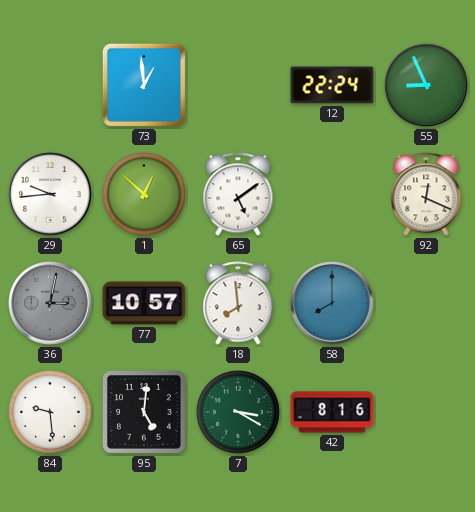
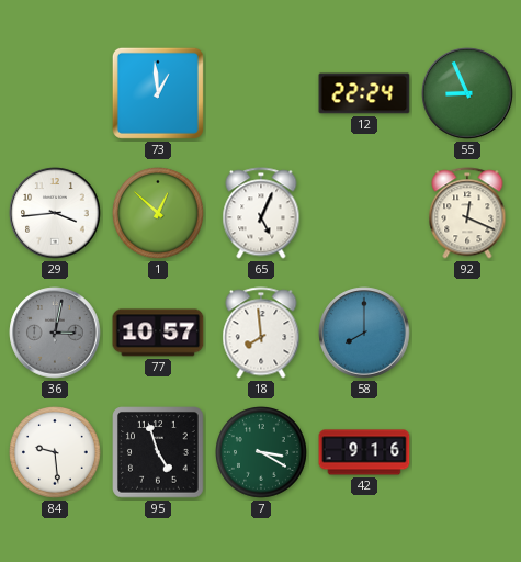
29: 9:44 -> 3:44 (55, 213)
65: 5:09 -> 5:04 (261, 213)
95: 5:01 -> 4:57 (158, 452)
42: 8:16 -> 9:16 (364, 452)
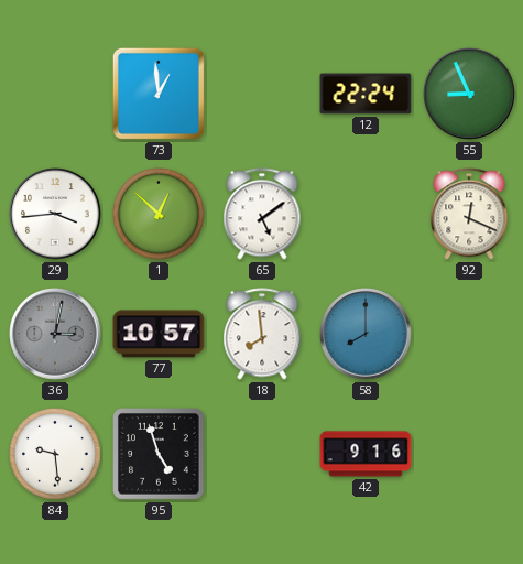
65: 5:04 -> 5:09 (262, 214)
7: 3:20 -> none (262, 453)
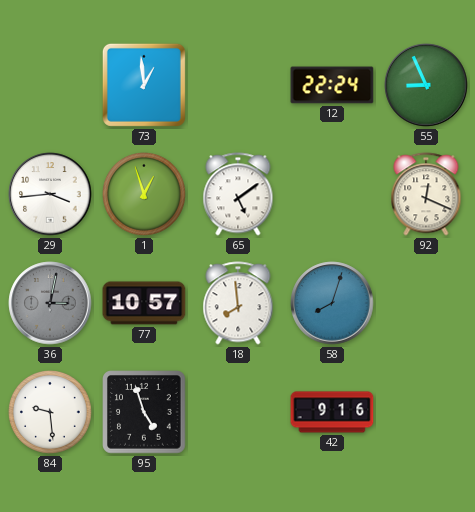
1: 12:52 -> 12:57 (145, 195)
58: 8:00 -> 8:03 (332, 303)
